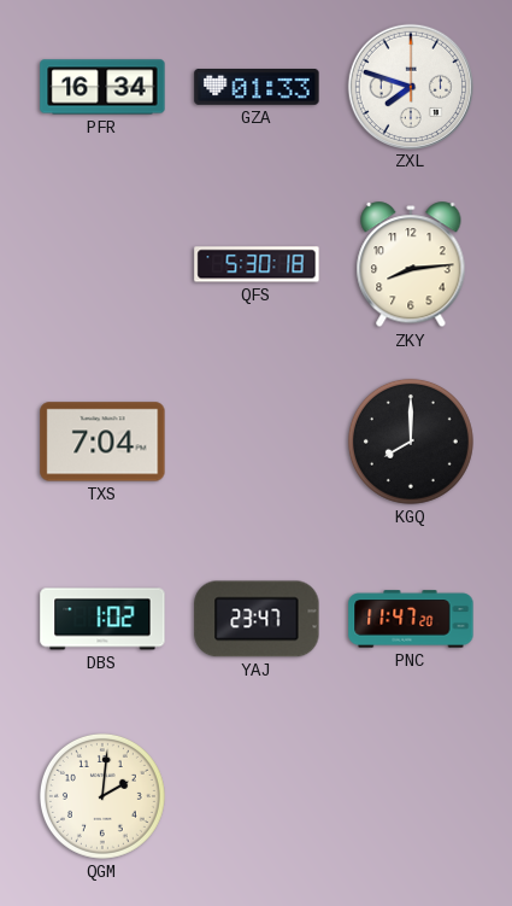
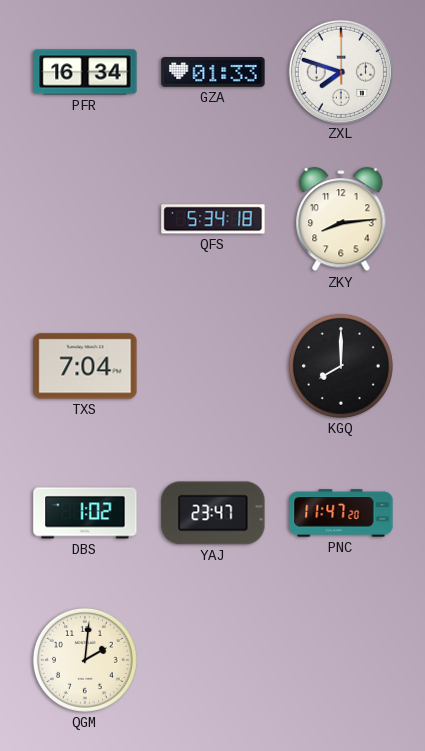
QFS: 5:30 -> 5:34 (213, 219)
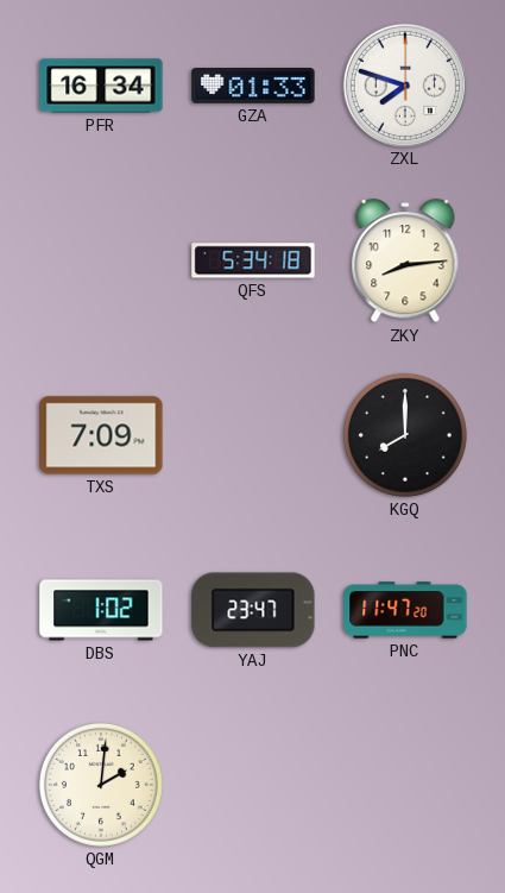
TXS: 7:04 -> 7:09 (101, 435)
